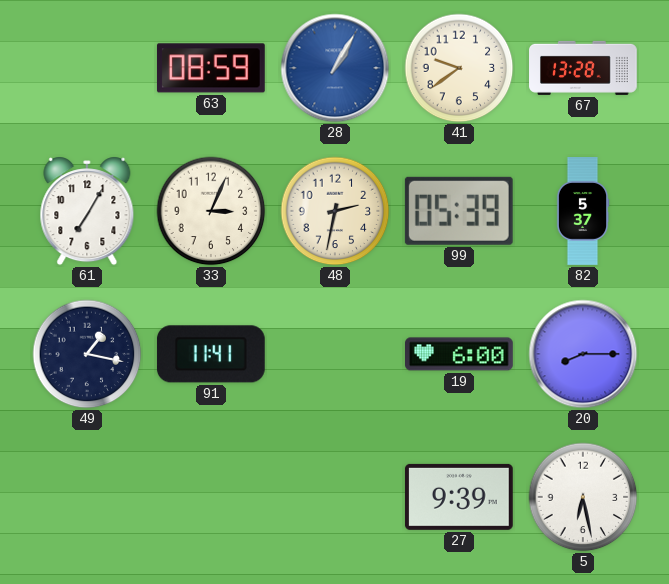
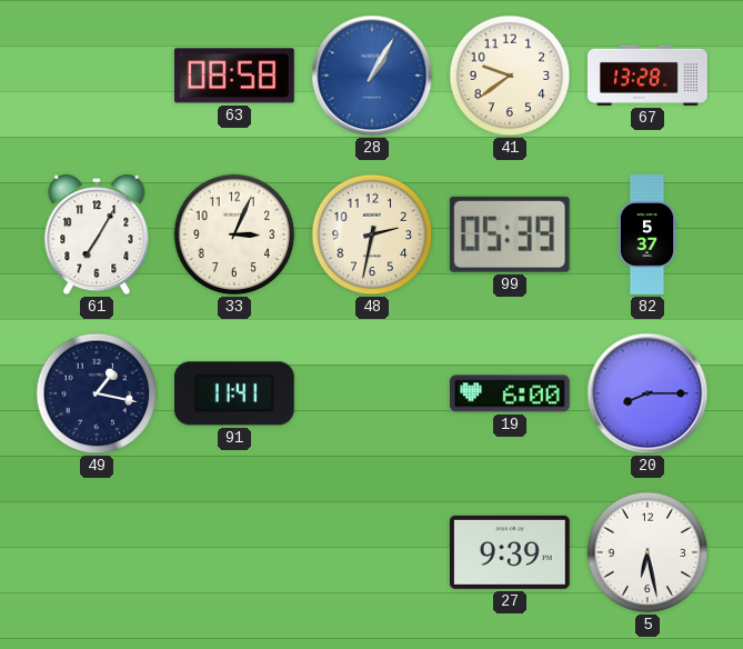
63: 08:59 -> 08:58 (234, 76)
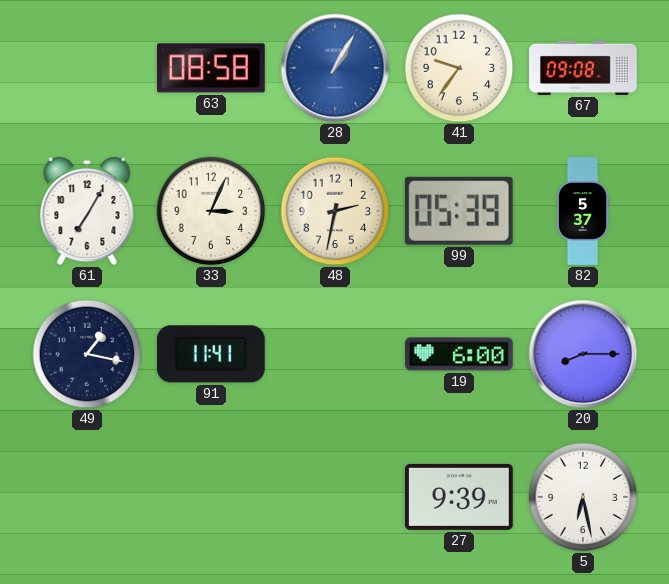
41: 9:39 -> 9:36 (459, 68)
67: 13:28 -> 09:08 (583, 68)
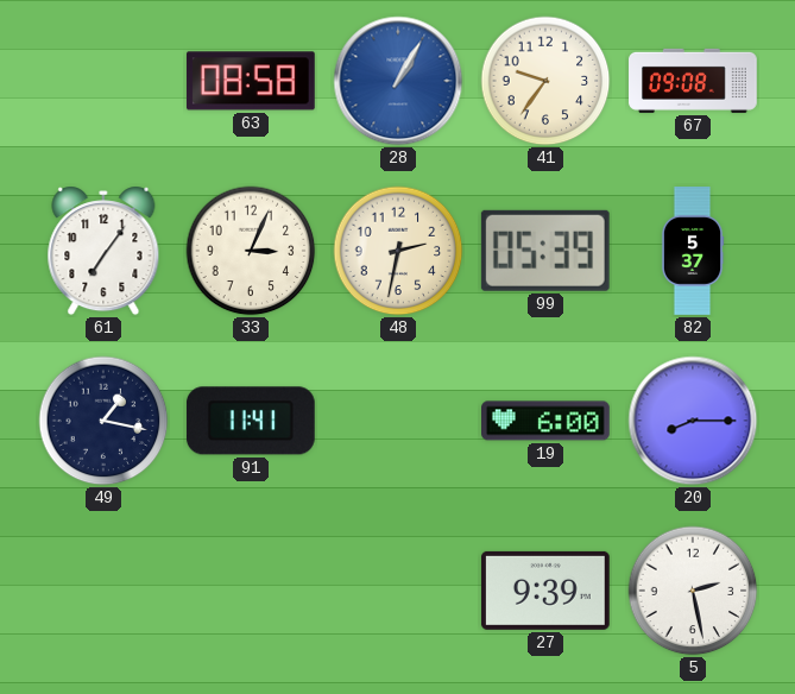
61: 7:05 -> 7:06 (103, 251)
5: 6:28 -> 2:28 (693, 591)
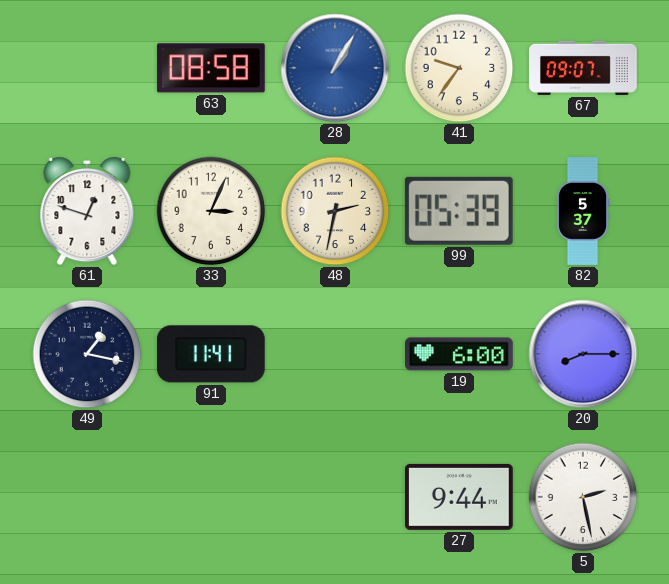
67: 09:08 -> 09:07 (583, 68)
61: 7:06 -> 12:48 (87, 211)
27: 9:39 -> 9:44 (459, 497)
